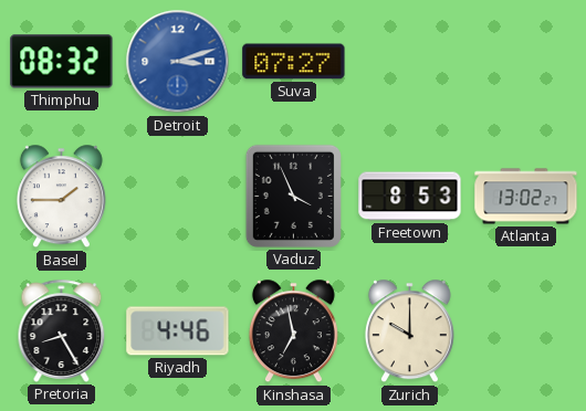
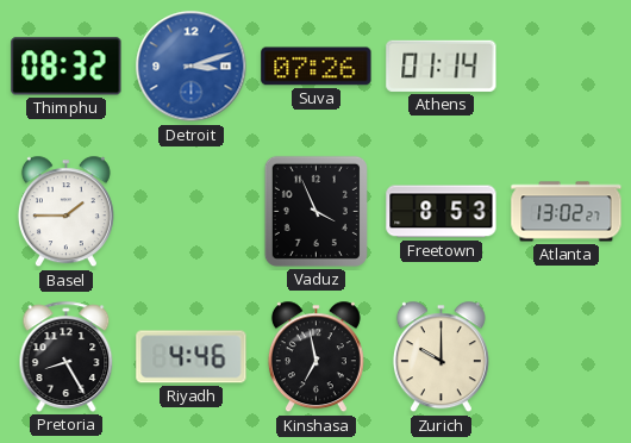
Suva: 07:27 -> 07:26 (317, 67)
Athens: none -> 01:14 (442, 65)
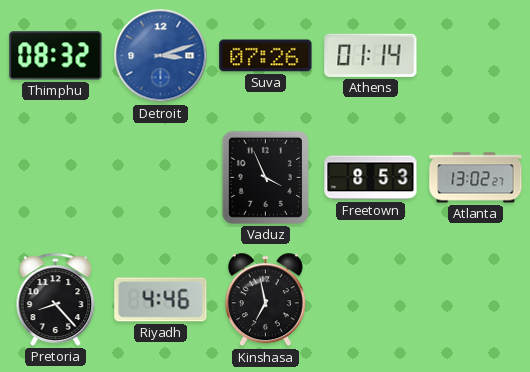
Basel: 1:45 -> none (65, 212)
Pretoria: 8:25 -> 8:23 (56, 299)
Zurich: 10:00 -> none (441, 357)
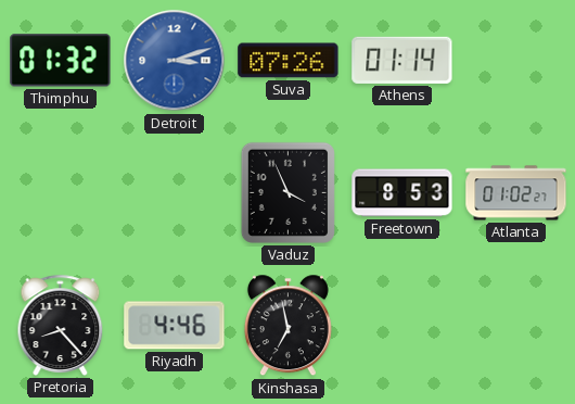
Thimphu: 08:32 -> 01:32 (61, 61)
Atlanta: 13:02 -> 01:02 (516, 193)
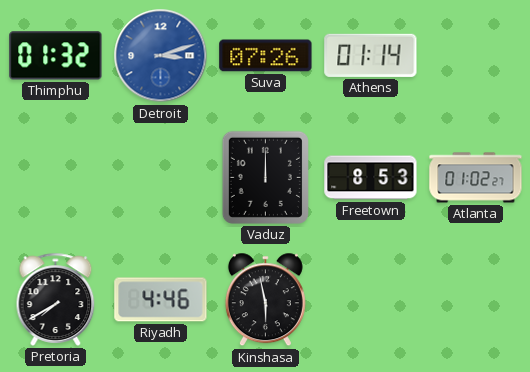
Vaduz: 3:56 -> 12:00 (265, 177)
Pretoria: 8:23 -> 7:40 (56, 299)
Kinshasa: 6:58 -> 5:58 (265, 300)
